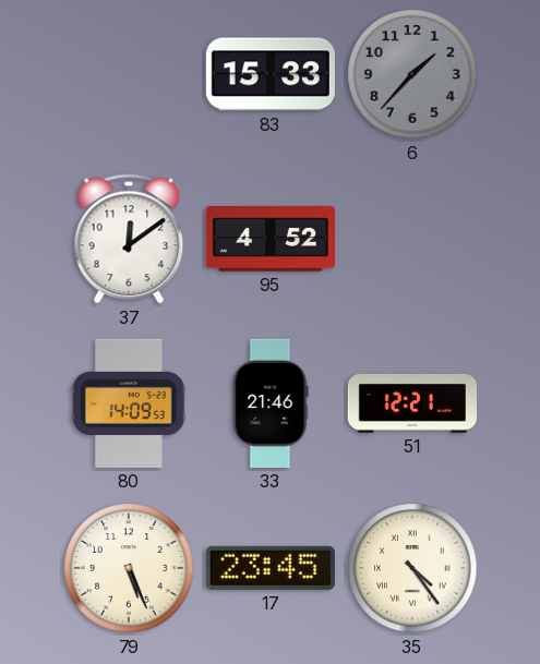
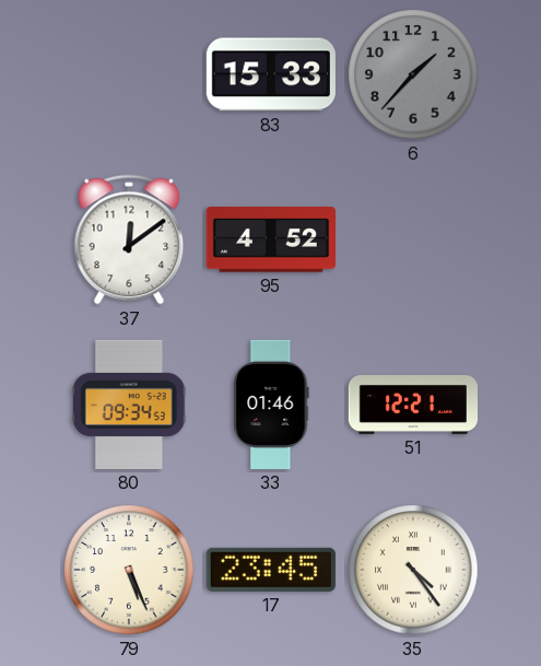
80: 14:09 -> 09:34 (129, 405)
33: 21:46 -> 01:46 (271, 405)
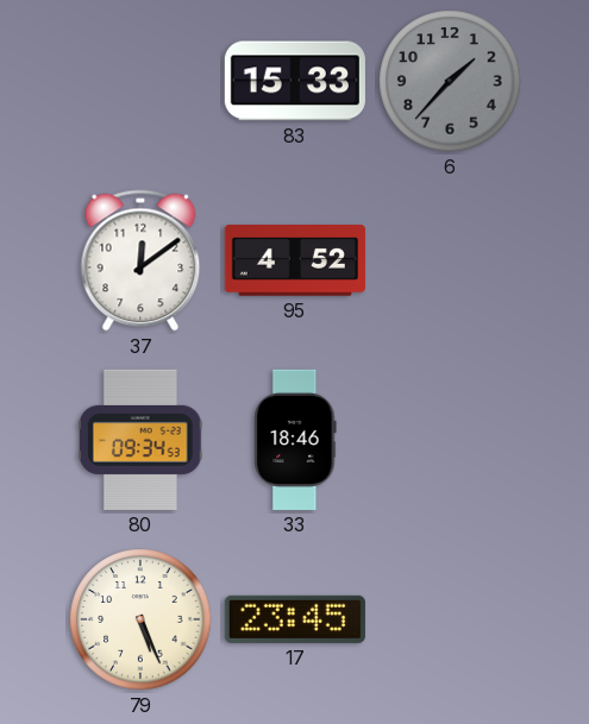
33: 01:46 -> 18:46 (295, 440)
51: 12:21 -> none (412, 405)
35: 4:24 -> none (413, 570)
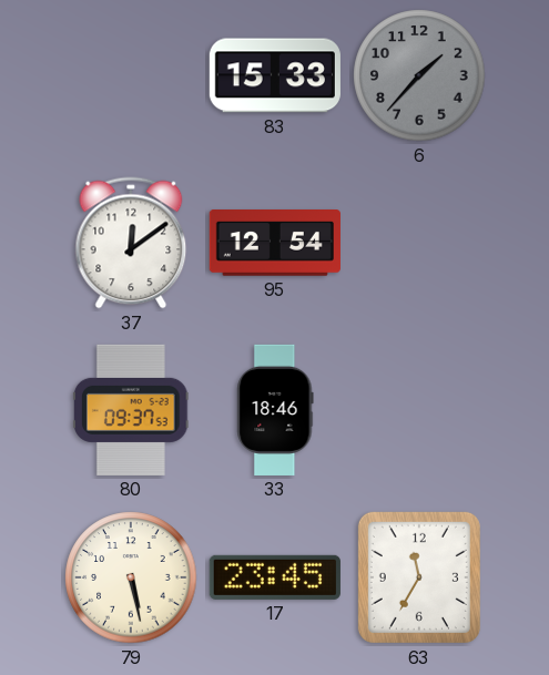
95: 4:52 -> 12:54 (275, 243)
80: 09:34 -> 09:37 (131, 410)
79: 5:26 -> 5:28 (131, 577)
63: none -> 11:35 (419, 577)
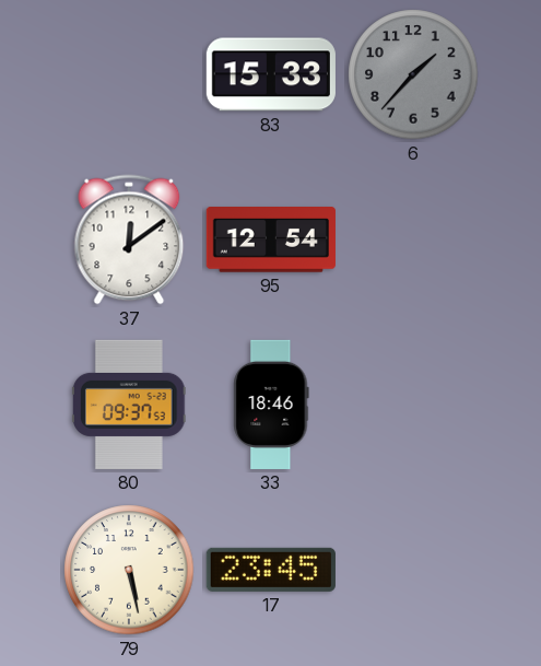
63: 11:35 -> none (419, 577)
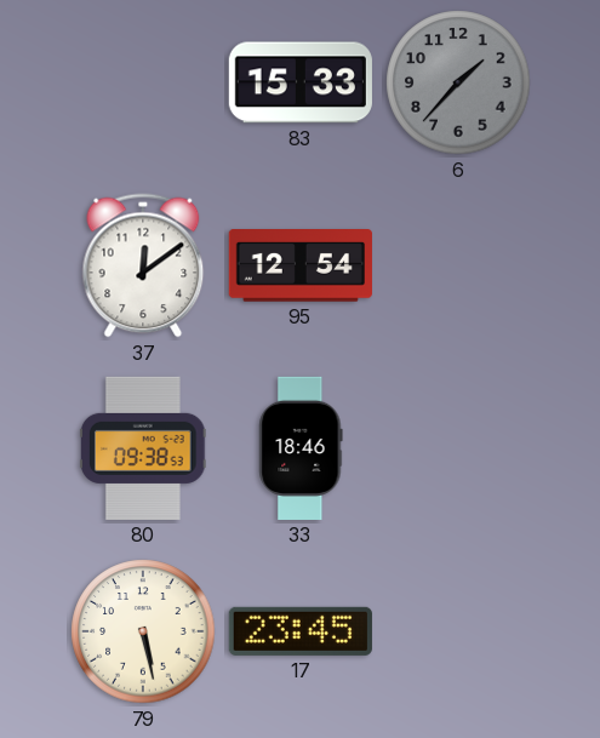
80: 09:37 -> 09:38 (143, 448)
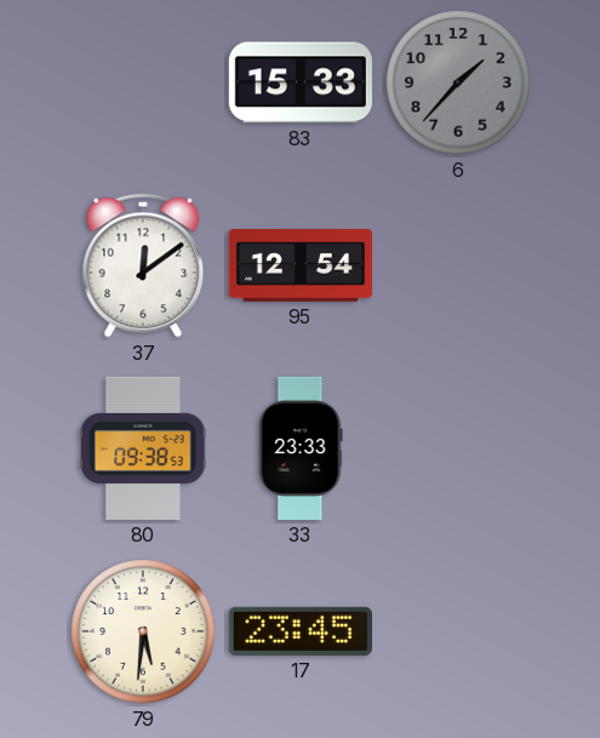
33: 18:46 -> 23:33 (301, 448)
79: 5:28 -> 5:31 (143, 631)
